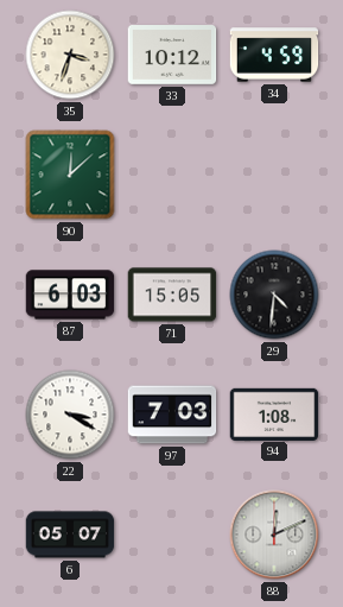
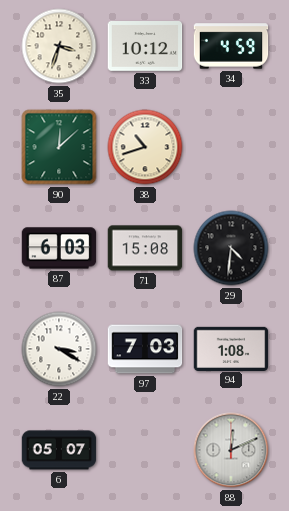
38: none -> 10:42 (145, 147)
71: 15:05 -> 15:08 (145, 248)
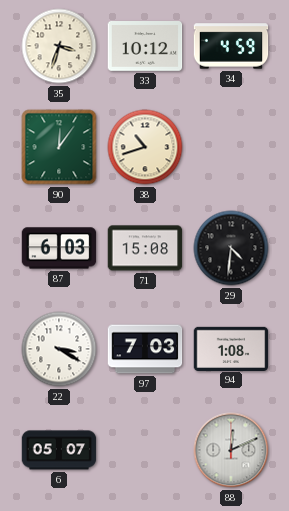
90: 12:08 -> 12:06 (59, 147)
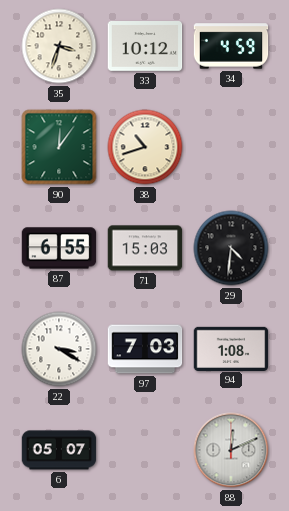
87: 6:03 -> 6:55 (59, 248)
71: 15:08 -> 15:03 (145, 248)
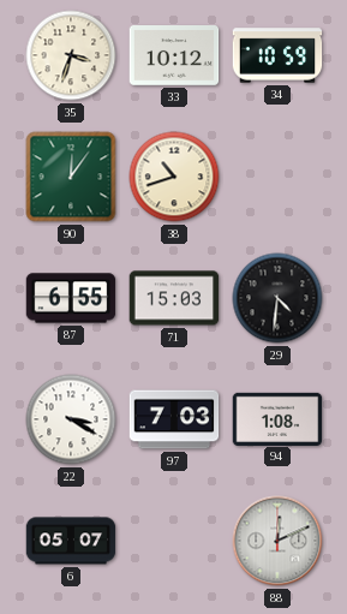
34: 4:59 -> 10:59 (277, 55)
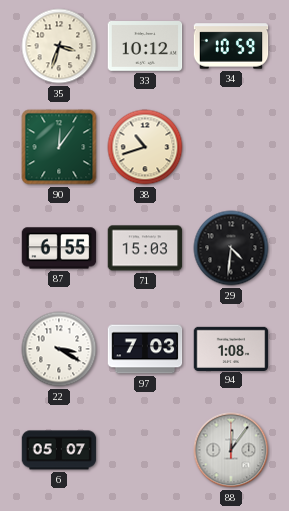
88: 12:11 -> 12:06 (231, 450)
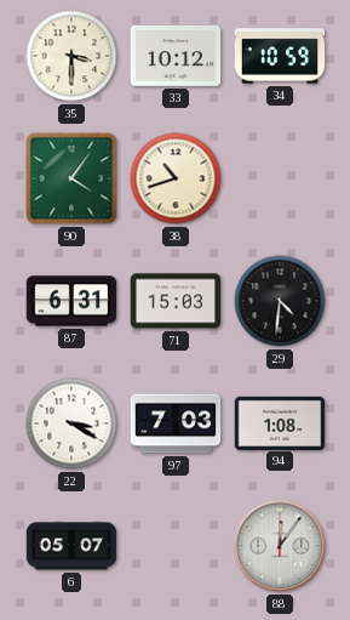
35: 3:33 -> 3:30 (71, 56)
90: 12:06 -> 4:06 (71, 178)
87: 6:55 -> 6:31 (71, 301)
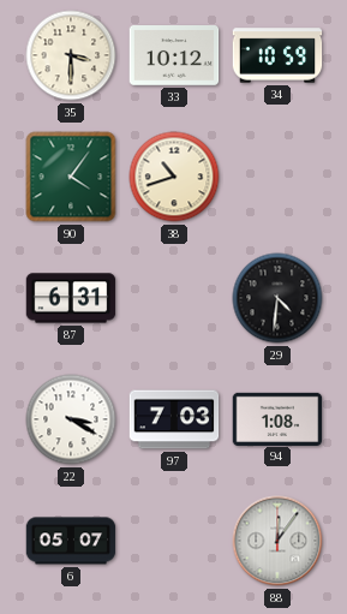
71: 15:03 -> none (176, 301)
